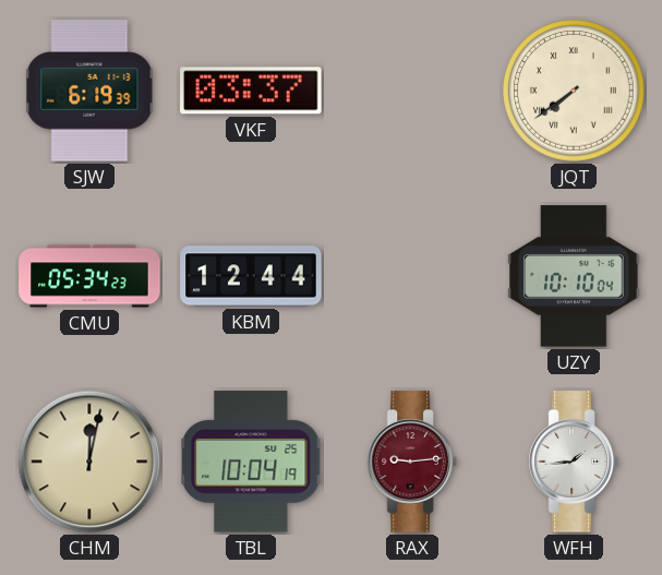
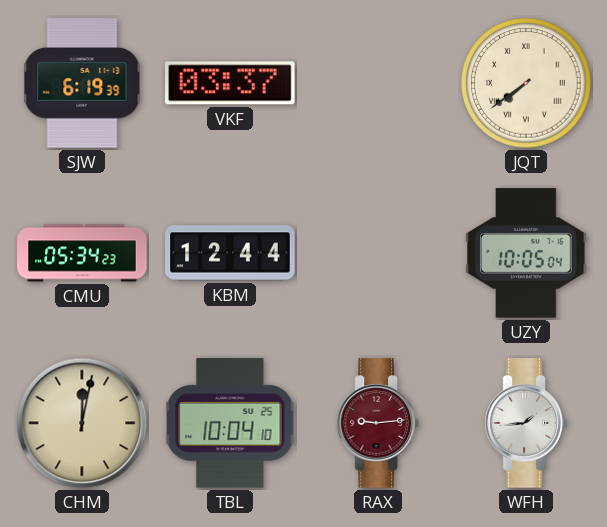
UZY: 10:10 -> 10:05 (526, 253)
TBL: 10:04:19 -> 10:04:10 (230, 423)
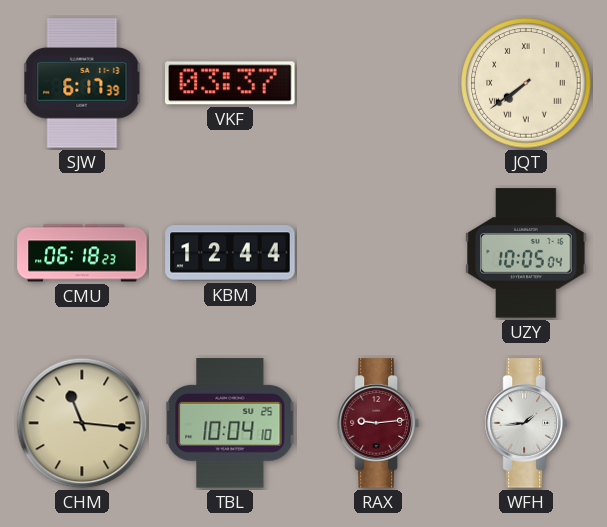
SJW: 6:19 -> 6:17 (82, 83)
CMU: 05:34 -> 06:18 (82, 253)
CHM: 12:02 -> 11:16 (82, 423)
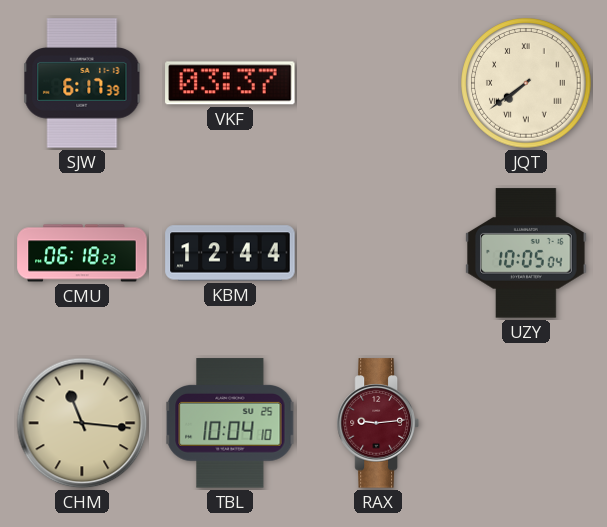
WFH: 1:44 -> none (526, 423)
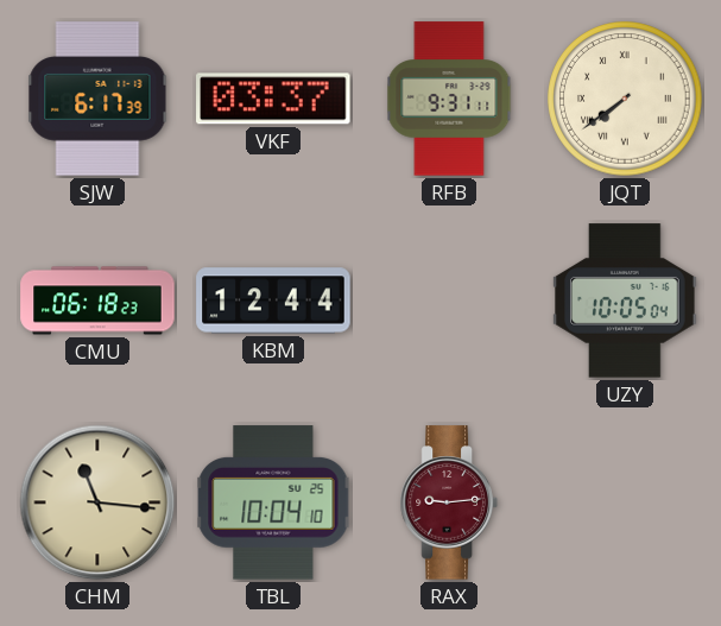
RFB: none -> 9:31 (449, 99)
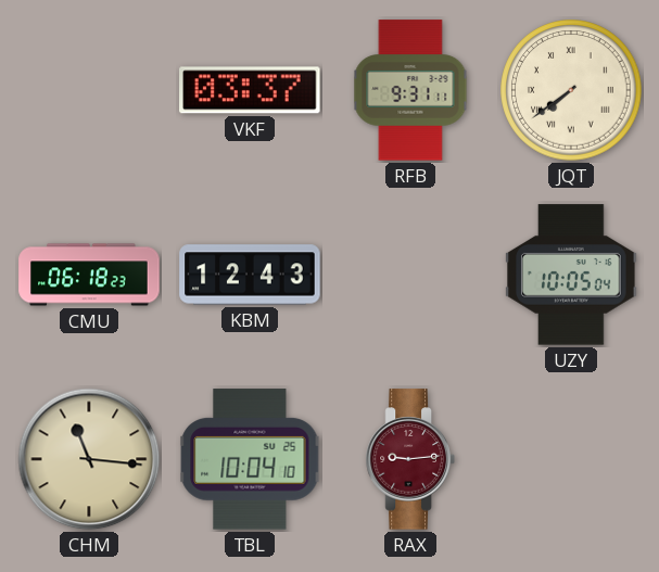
SJW: 6:17 -> none (97, 99)
KBM: 12:44 -> 12:43 (250, 275)
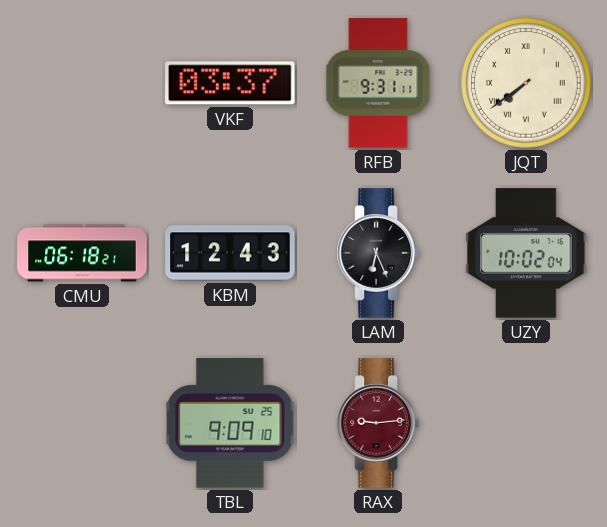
CMU: 06:18:23 -> 06:18:21 (82, 253)
LAM: none -> 6:26 (378, 253)
UZY: 10:05 -> 10:02 (526, 253)
CHM: 11:16 -> none (89, 459)
TBL: 10:04 -> 9:09 (230, 423)
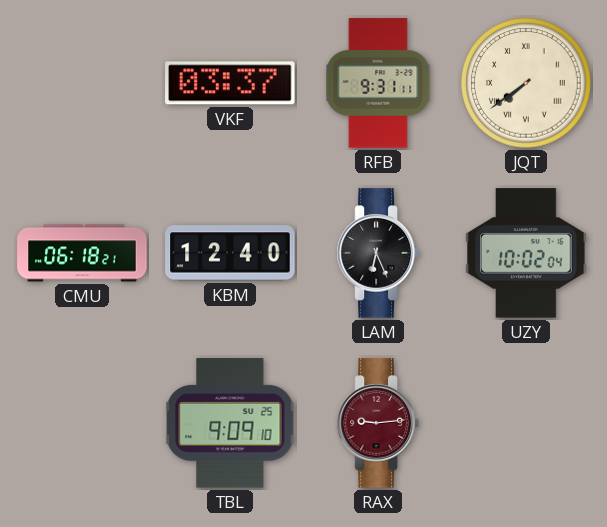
KBM: 12:43 -> 12:40 (230, 253)
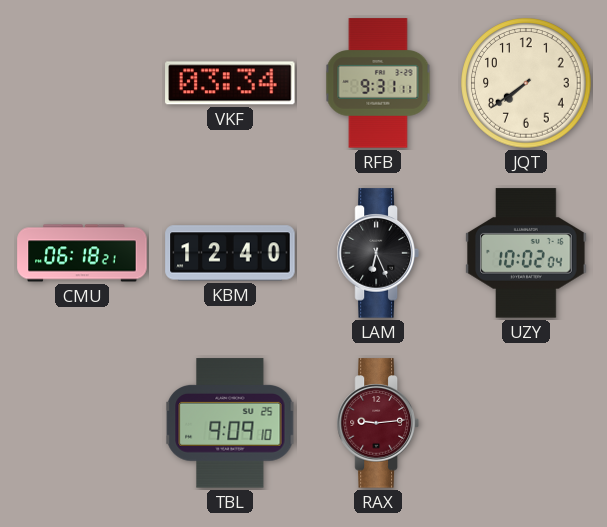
VKF: 03:37 -> 03:34 (230, 83)
JQT numerals: Roman -> Arabic (526, 83)
